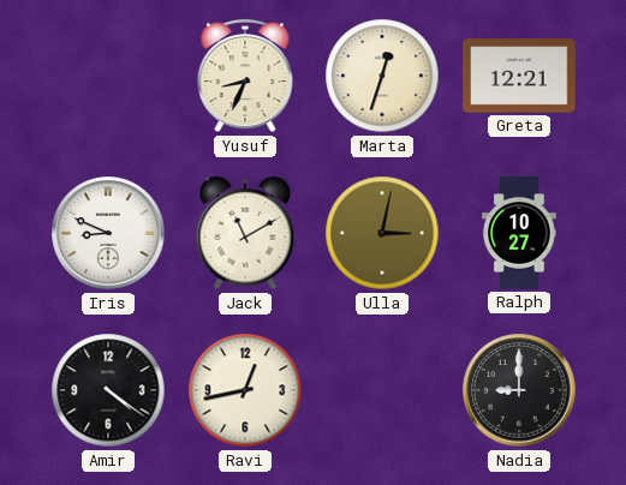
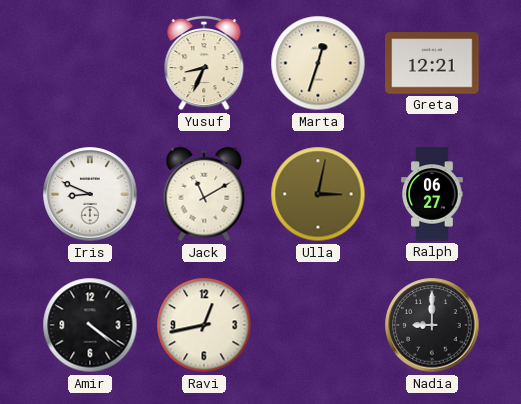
Ralph: 10:27 -> 06:27 (432, 194)
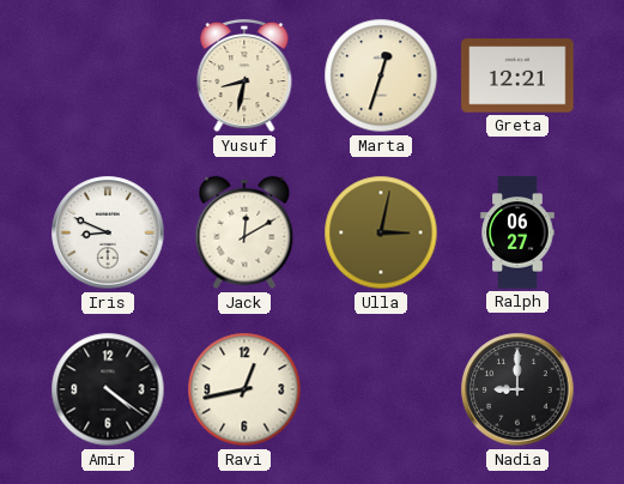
Yusuf: 8:34 -> 8:32 (244, 75)
Jack: 11:10 -> 12:10 (244, 232)
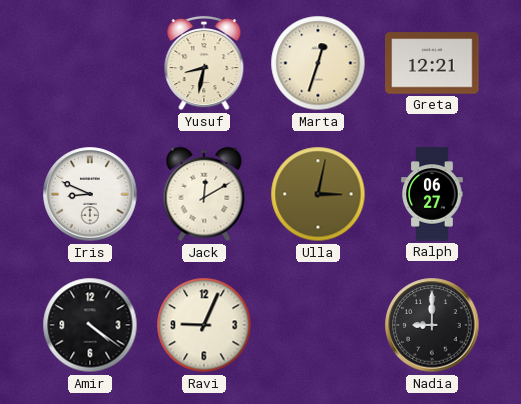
Ravi: 12:43 -> 9:04 (204, 325)
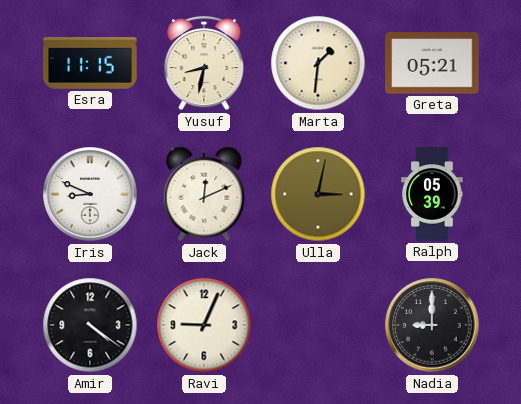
Esra: none -> 11:15 (90, 63)
Marta: 12:33 -> 1:31 (318, 63)
Greta: 12:21 -> 05:21 (432, 63)
Jack: 12:10 -> 12:11 (204, 194)
Ralph: 06:27 -> 05:39 (432, 194)
